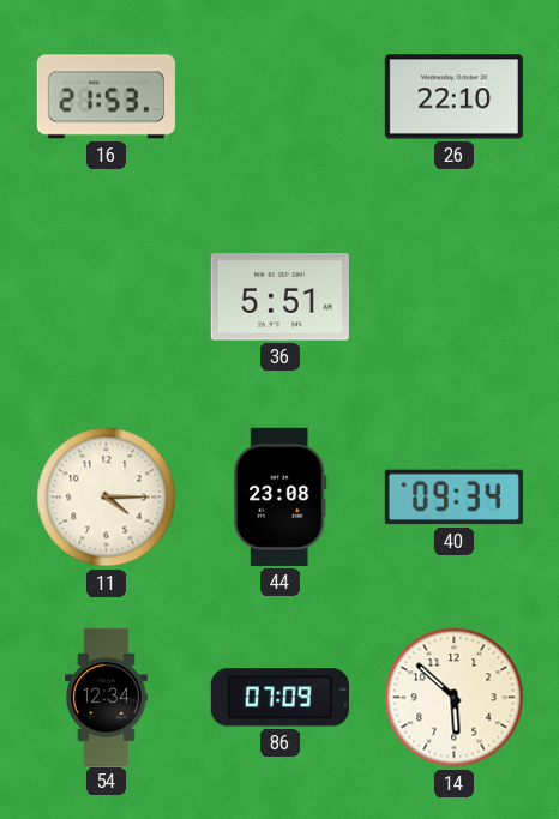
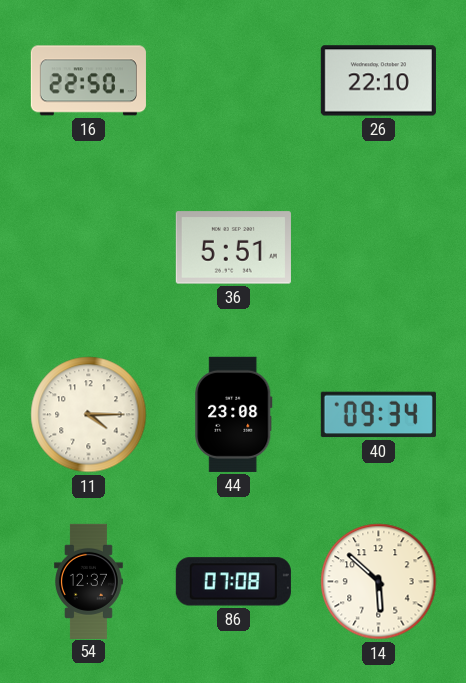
16: 21:53 -> 22:50 (88, 81)
54: 12:34 -> 12:37 (89, 581)
86: 07:09 -> 07:08 (233, 582)
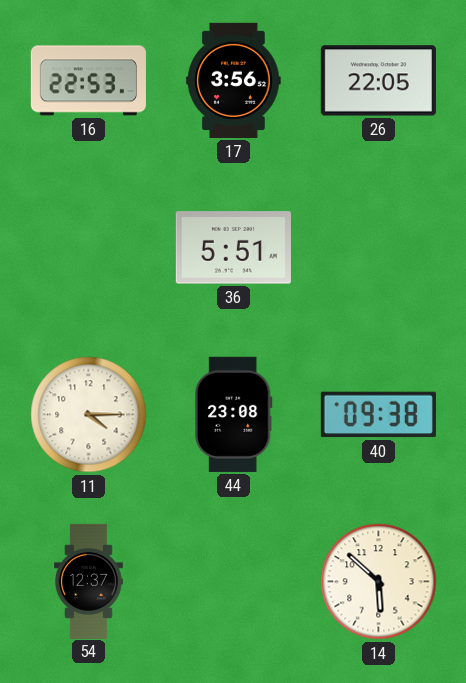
16: 22:50 -> 22:53 (88, 81)
17: none -> 3:56 (234, 80)
26: 22:10 -> 22:05 (378, 81)
40: 09:34 -> 09:38 (378, 415)
86: 07:08 -> none (233, 582)
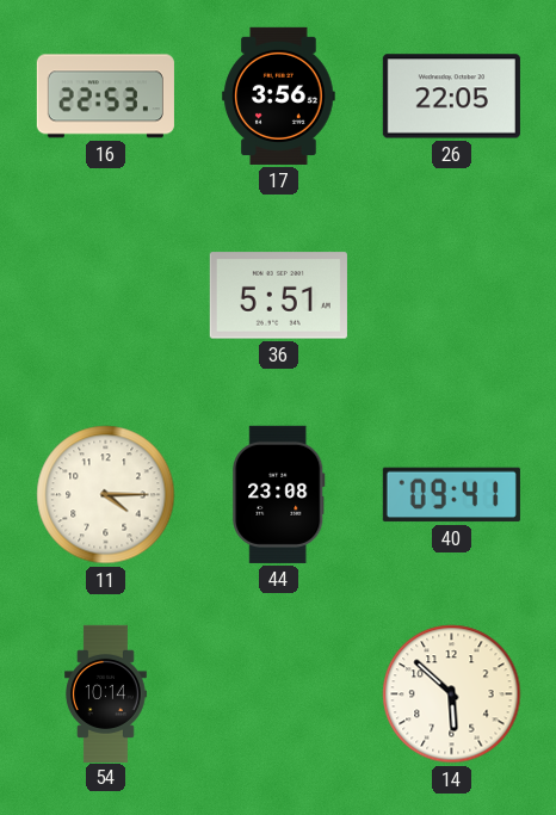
40: 09:38 -> 09:41 (451, 495)
54: 12:37 -> 10:14 (106, 693)
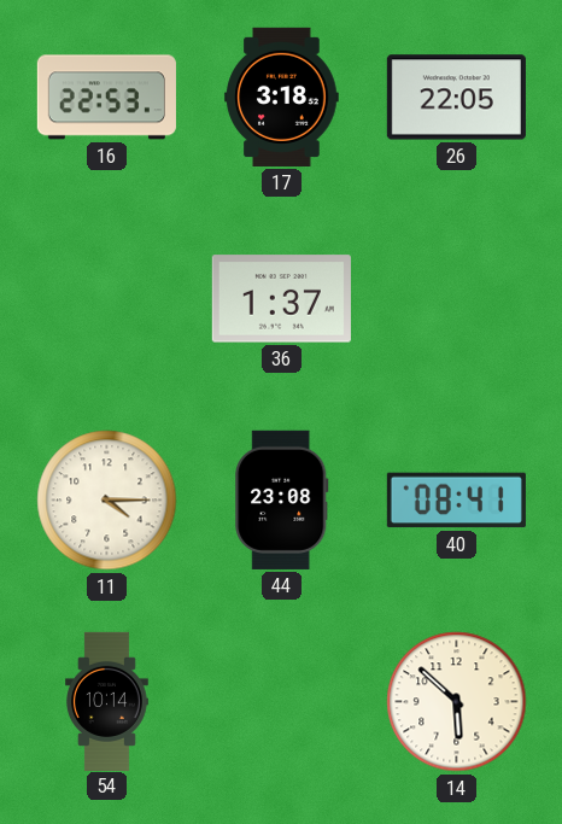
17: 3:56 -> 3:18 (282, 97)
36: 5:51 -> 1:37 (281, 299)
40: 09:41 -> 08:41 (456, 501)
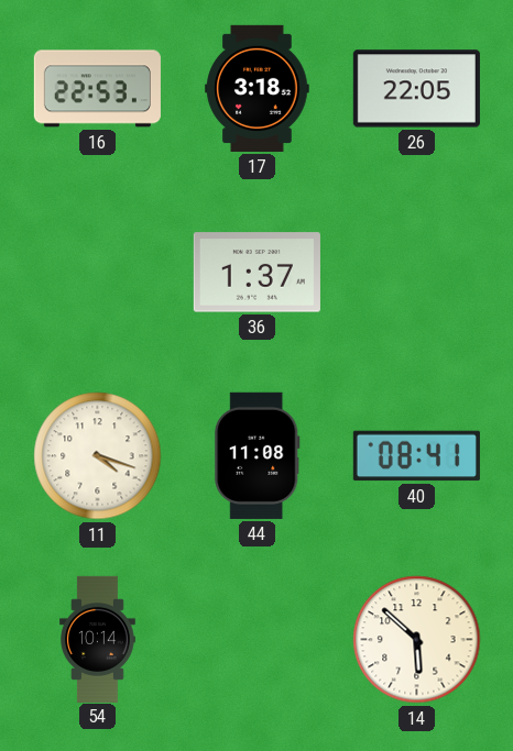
11: 4:15 -> 4:18 (98, 456)
44: 23:08 -> 11:08 (258, 455)
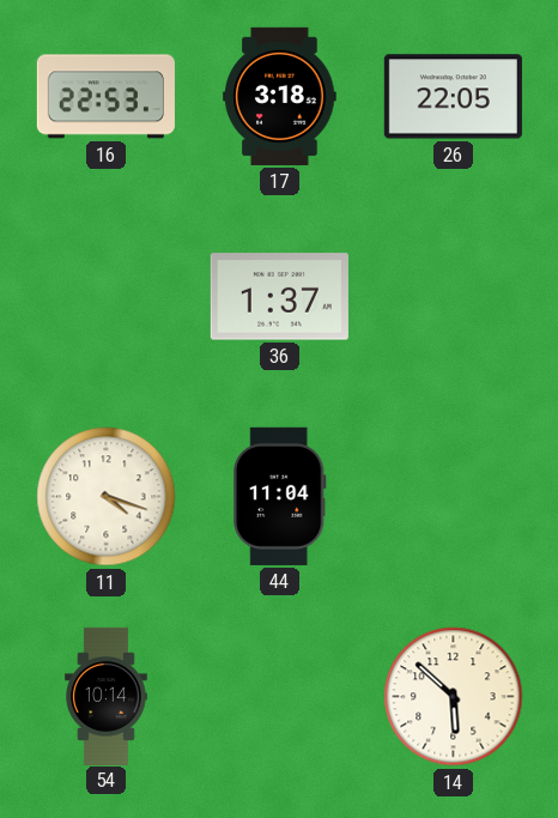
44: 11:08 -> 11:04 (280, 496)
40: 08:41 -> none (416, 456)
